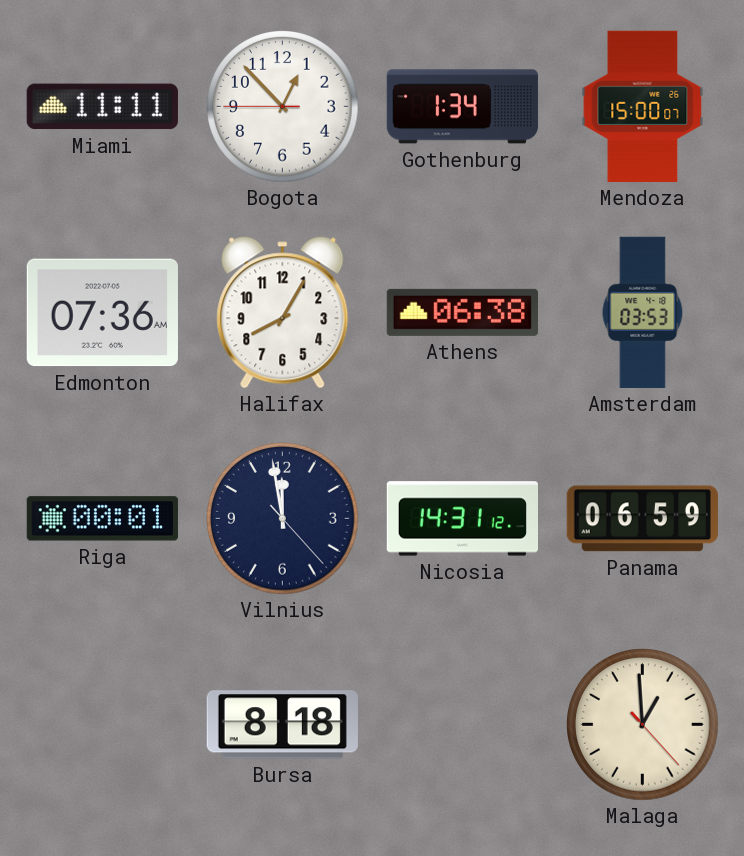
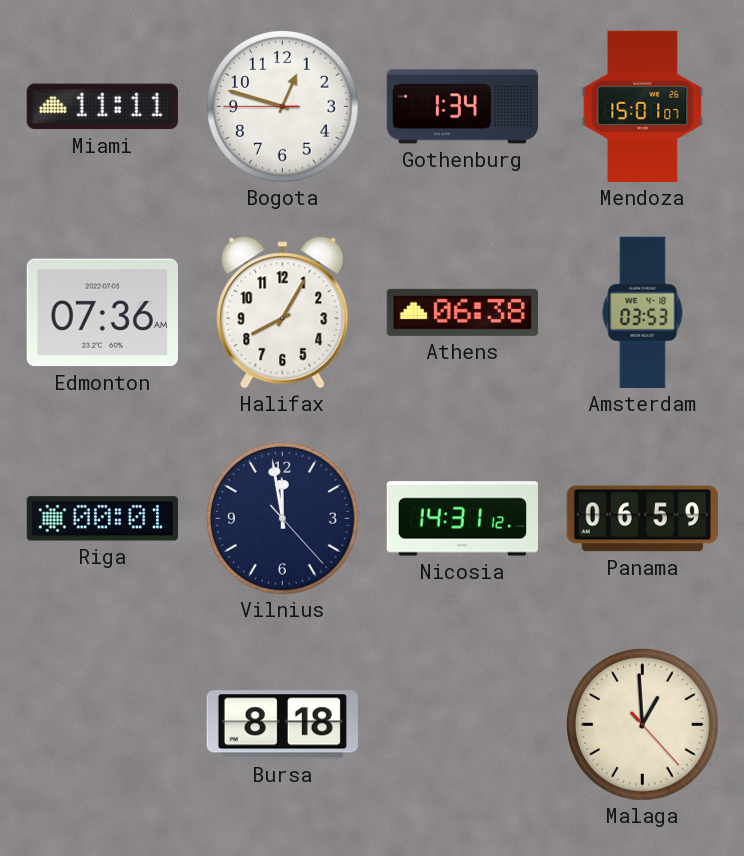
Bogota: 12:52 -> 12:47 (283, 107)
Mendoza: 15:00 -> 15:01 (643, 106)
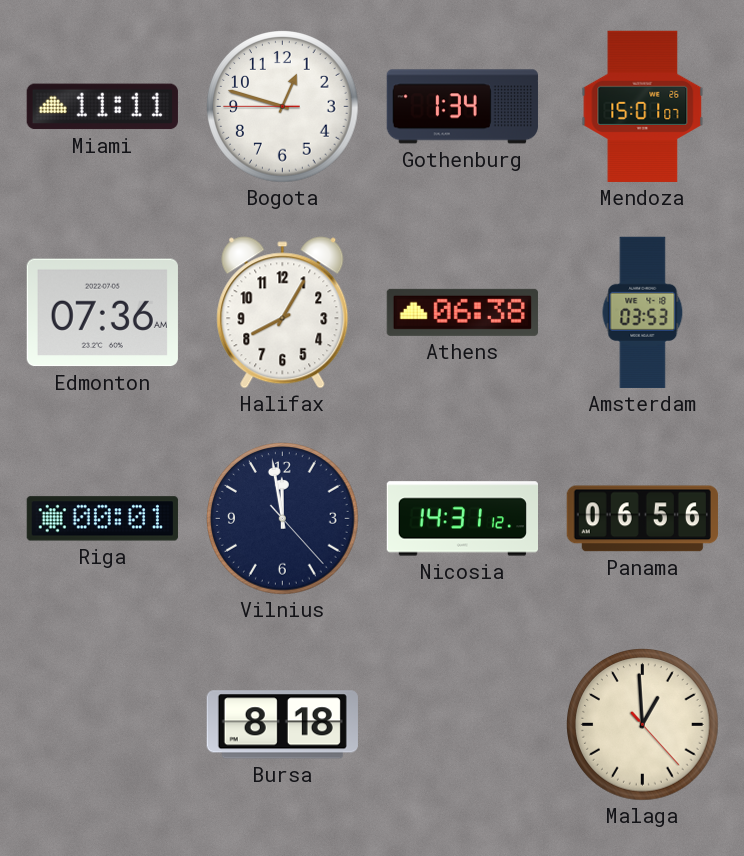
Panama: 06:59 -> 06:56 (642, 519)
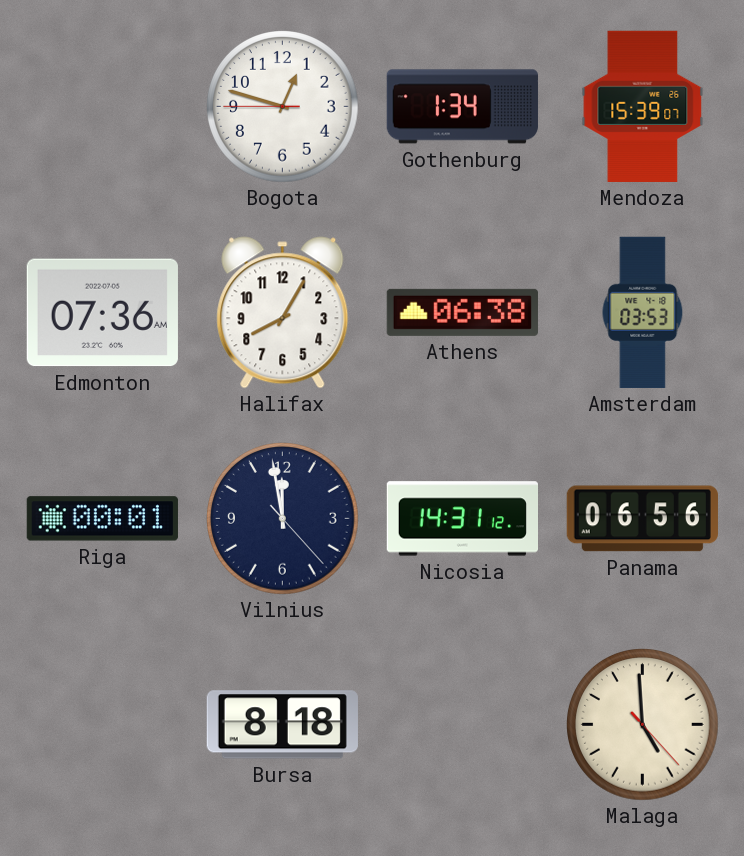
Miami: 11:11 -> none (102, 107)
Mendoza: 15:01 -> 15:39 (643, 106)
Malaga: 12:59 -> 4:59 (643, 725)
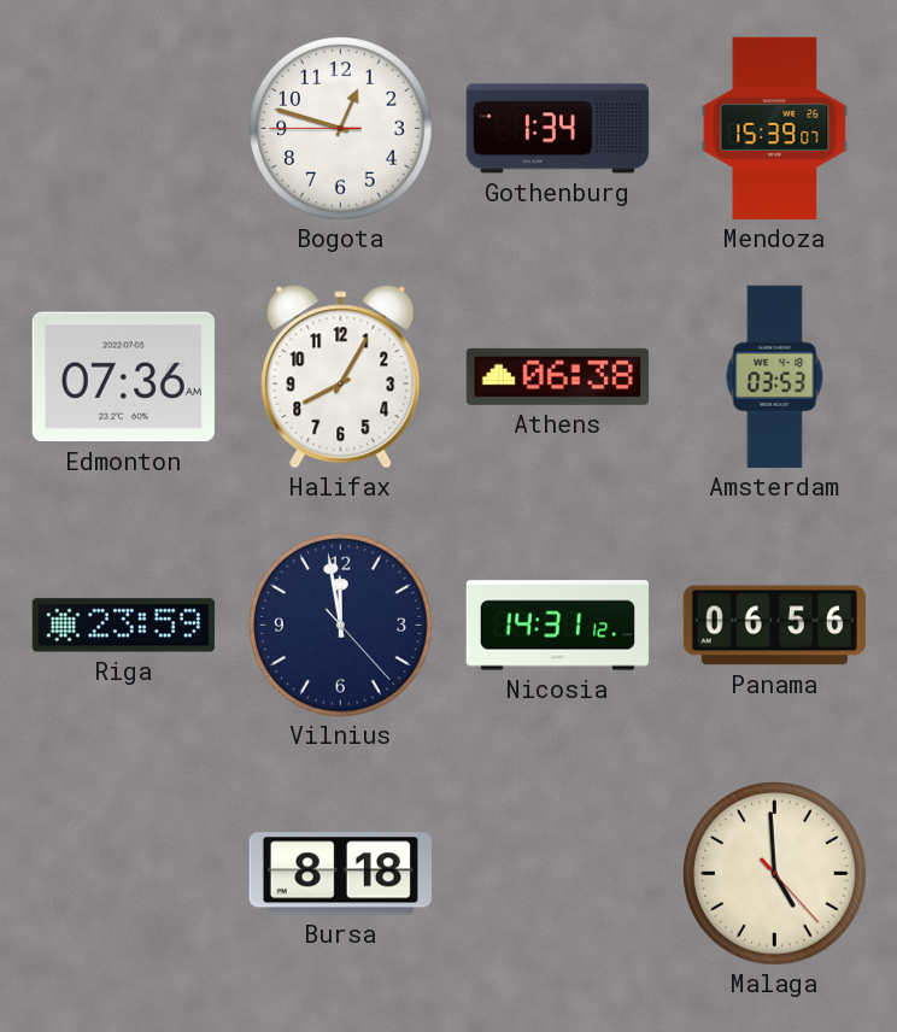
Riga: 00:01 -> 23:59 (123, 626)
